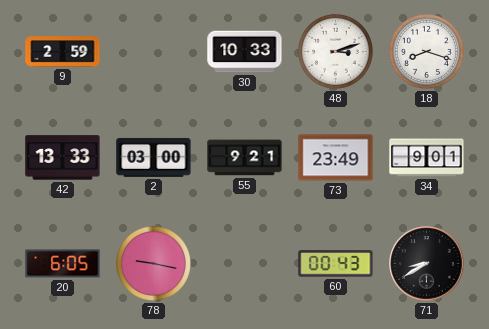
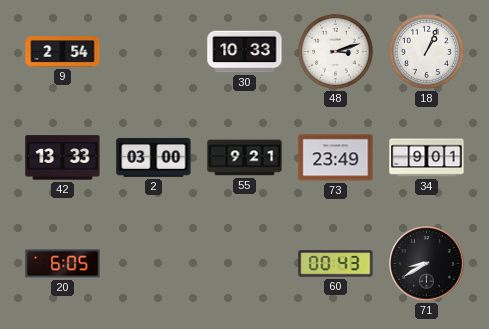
9: 2:59 -> 2:54 (63, 52)
18: 8:18 -> 1:04 (426, 51)
78: 9:17 -> none (153, 263)
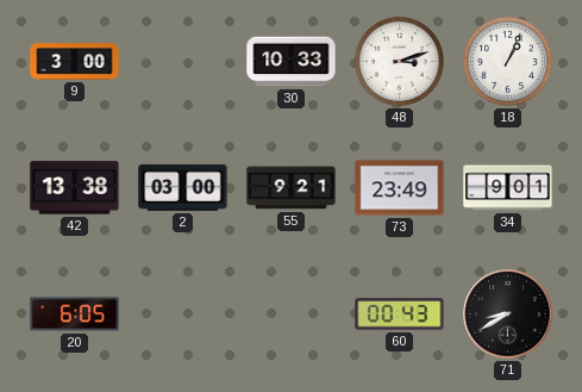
9: 2:54 -> 3:00 (75, 62)
42: 13:33 -> 13:38 (75, 188)
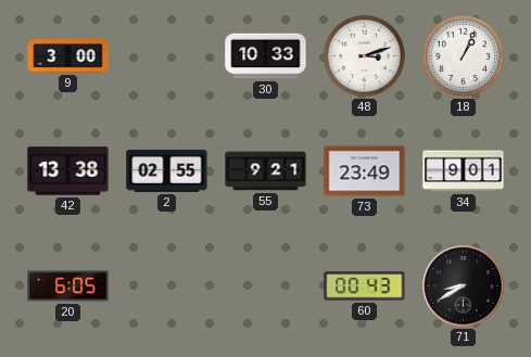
2: 03:00 -> 02:55 (167, 170)
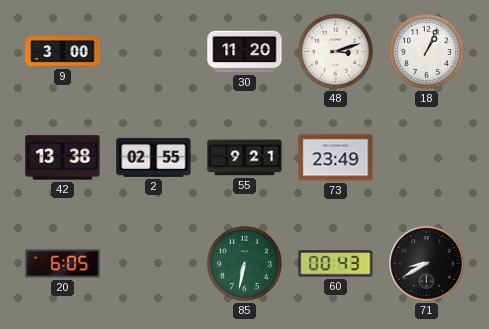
30: 10:33 -> 11:20 (245, 52)
34: 9:01 -> none (464, 171)
85: none -> 6:32 (244, 263)
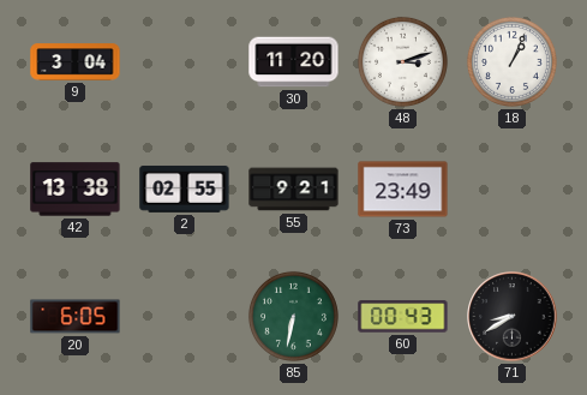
9: 3:00 -> 3:04 (76, 62)
